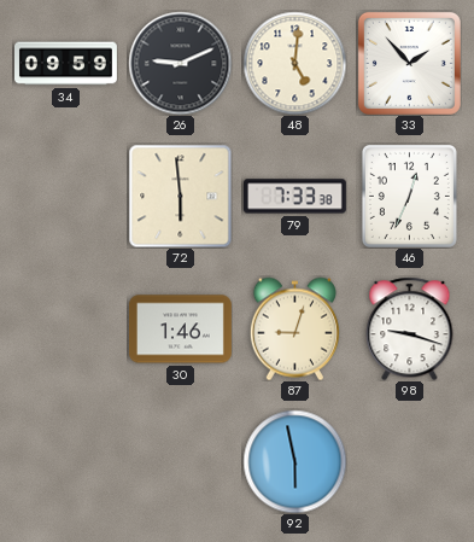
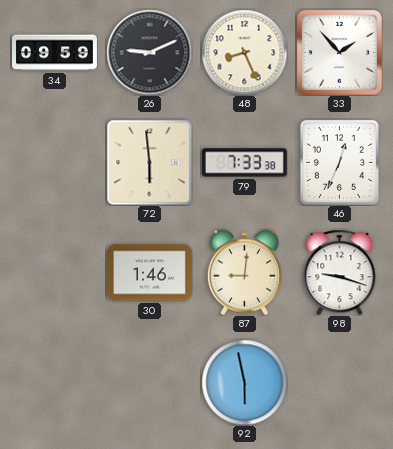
48: 5:01 -> 8:26 (244, 52)
87: 9:03 -> 9:01 (244, 272)
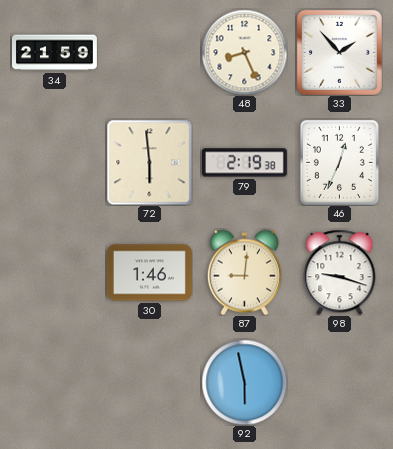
34: 09:59 -> 21:59 (55, 53)
26: 9:11 -> none (149, 52)
79: 7:33 -> 2:19 (244, 163)
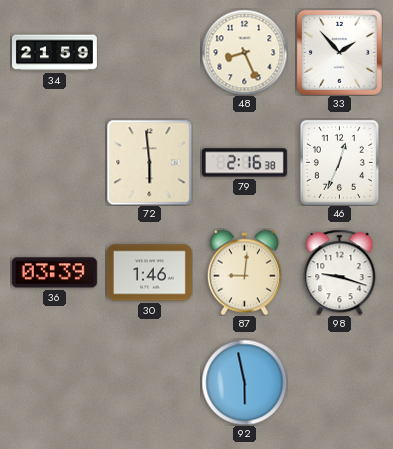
79: 2:19 -> 2:16 (244, 163)
36: none -> 03:39 (54, 273)
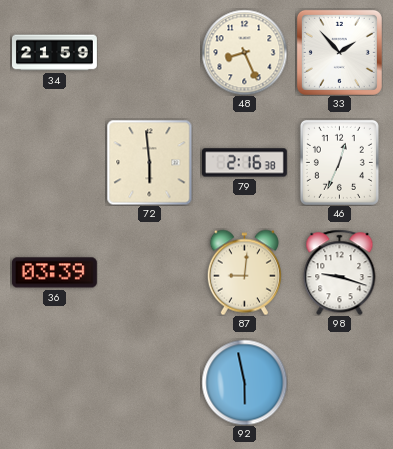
30: 1:46 -> none (149, 273)
